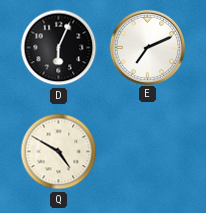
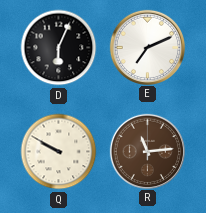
Q: 4:50 -> 9:50 (59, 152)
R: none -> 11:14 (147, 151)
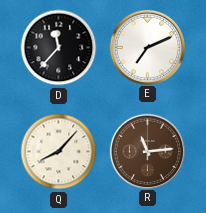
D: 6:04 -> 11:37 (59, 48)
Q: 9:50 -> 8:07 (59, 152)
